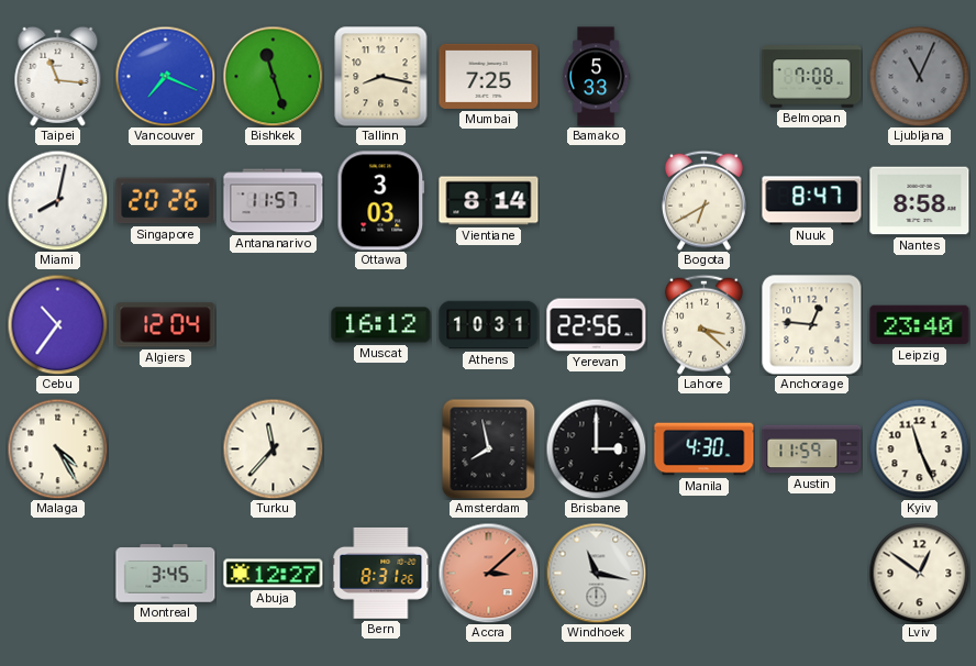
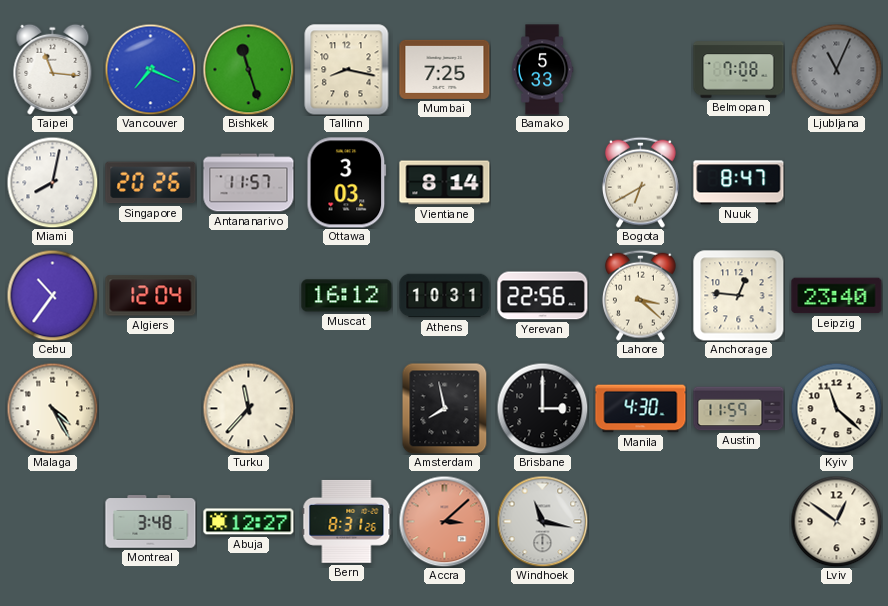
Nantes: 8:58 -> none (920, 201)
Kyiv: 11:26 -> 11:22 (836, 408)
Montreal: 3:45 -> 3:48 (151, 522)
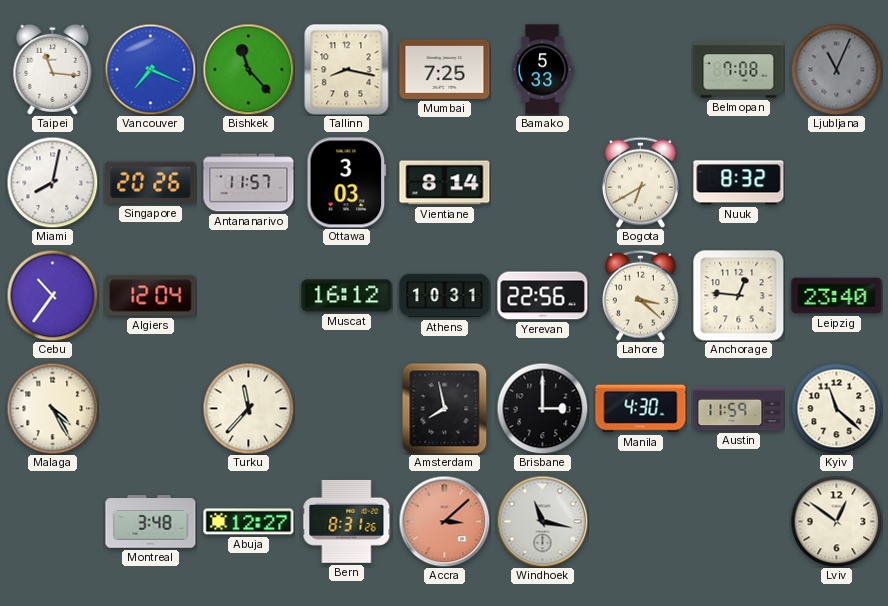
Bishkek: 11:27 -> 11:23 (248, 69)
Nuuk: 8:47 -> 8:32 (739, 183)
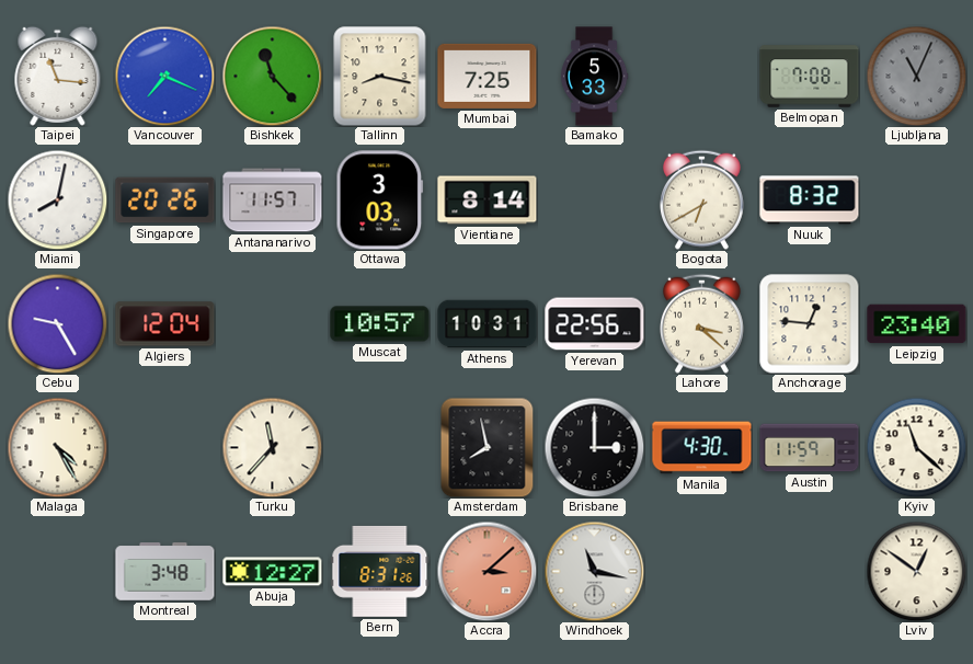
Cebu: 10:36 -> 9:25 (57, 323)
Muscat: 16:12 -> 10:57 (380, 324)
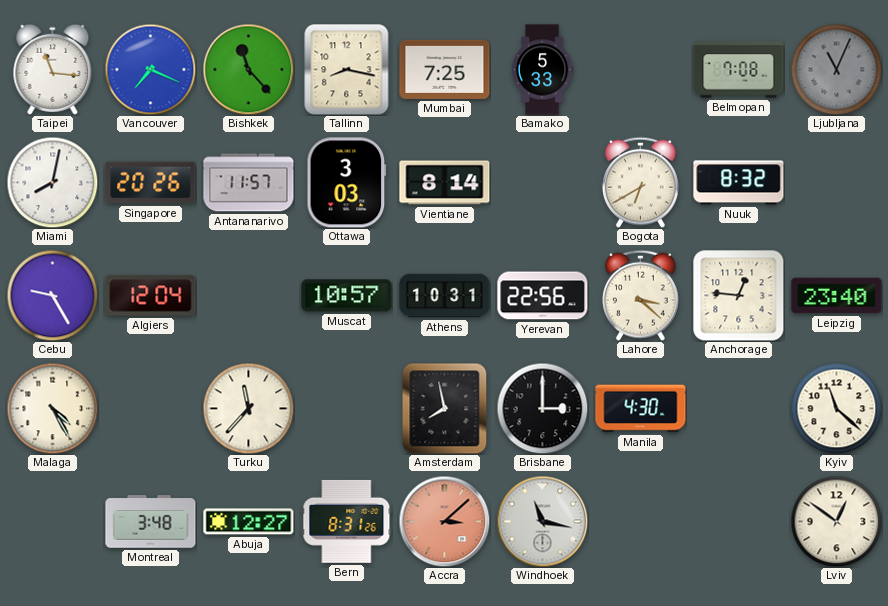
Austin: 11:59 -> none (810, 448)
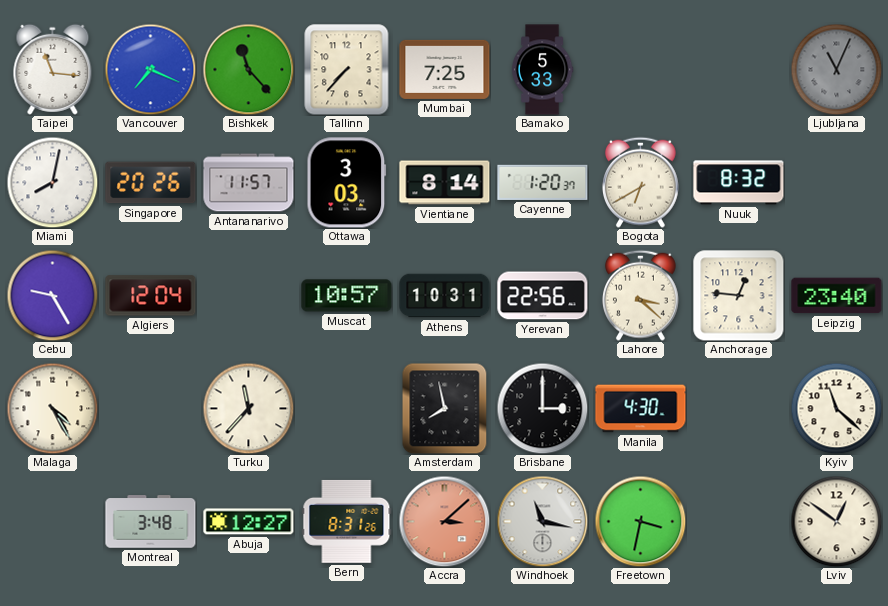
Tallinn: 8:17 -> 7:37 (347, 70)
Belmopan: 7:08 -> none (739, 70)
Cayenne: none -> 1:20 (543, 182)
Freetown: none -> 3:32 (640, 521)
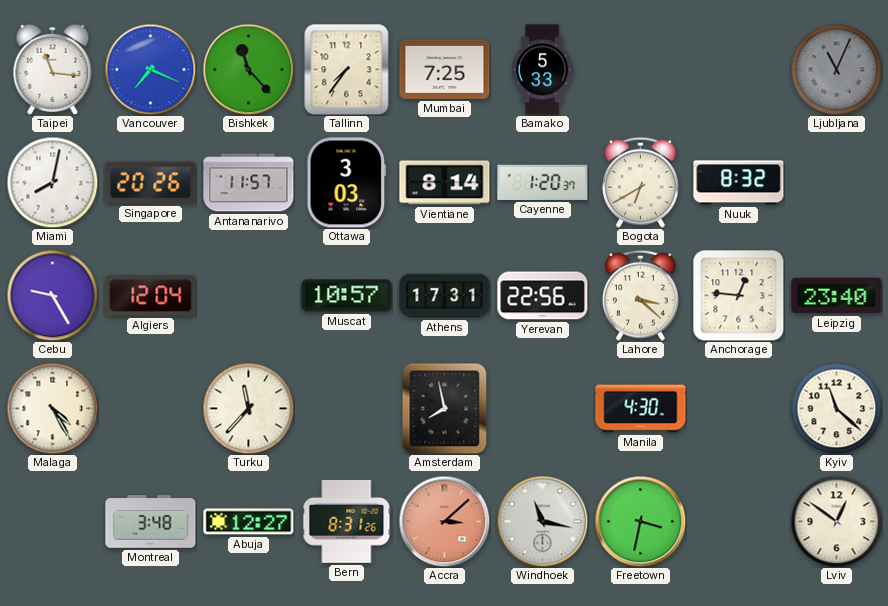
Tallinn: 7:37 -> 7:36 (347, 70)
Athens: 10:31 -> 17:31 (445, 296)
Brisbane: 3:00 -> none (542, 408)
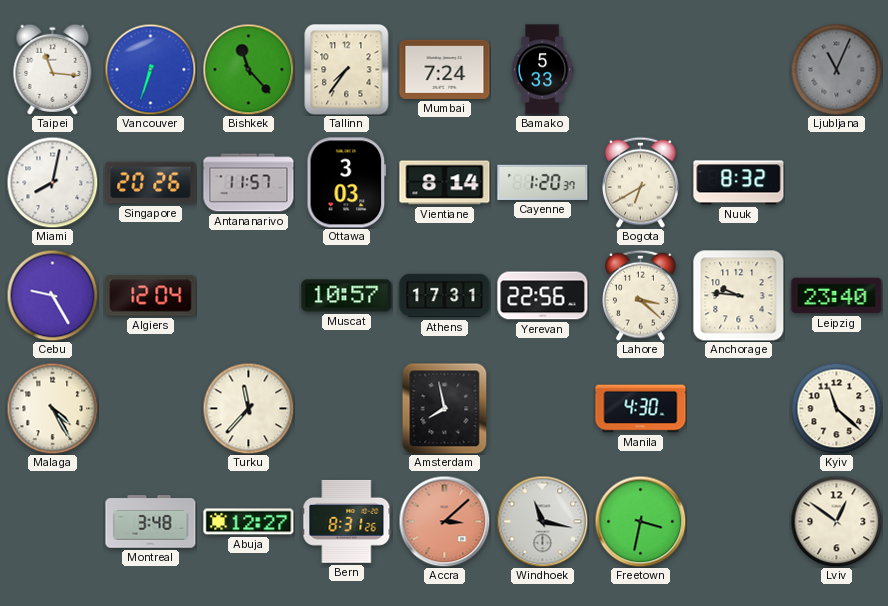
Vancouver: 7:19 -> 6:33 (150, 69)
Mumbai: 7:25 -> 7:24 (445, 69)
Anchorage: 12:46 -> 9:46 (739, 296)
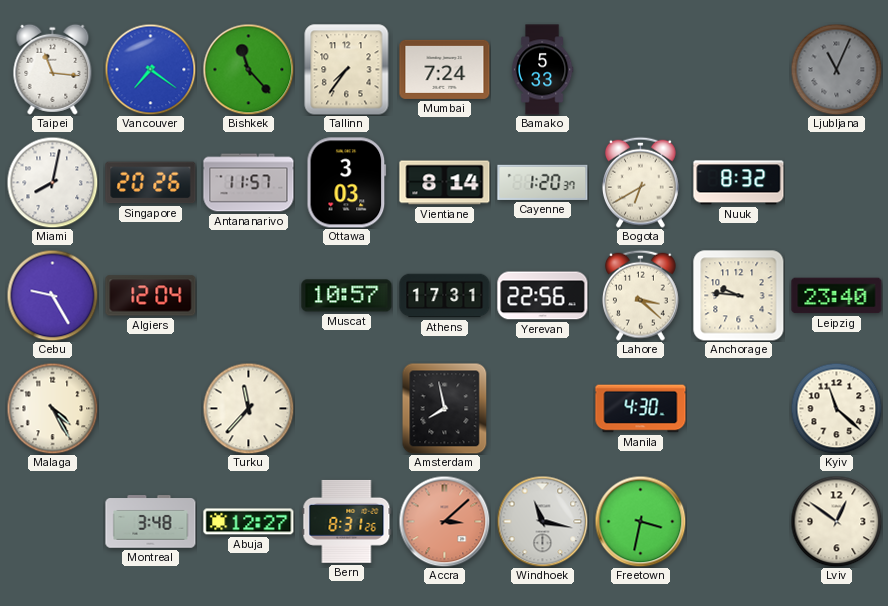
Vancouver: 6:33 -> 7:21 (150, 69)
